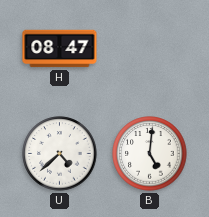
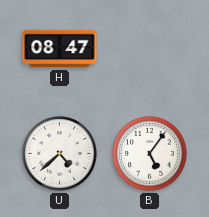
B: 5:01 -> 5:06 (150, 154)
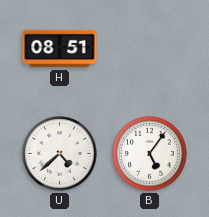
H: 08:47 -> 08:51 (60, 49)
